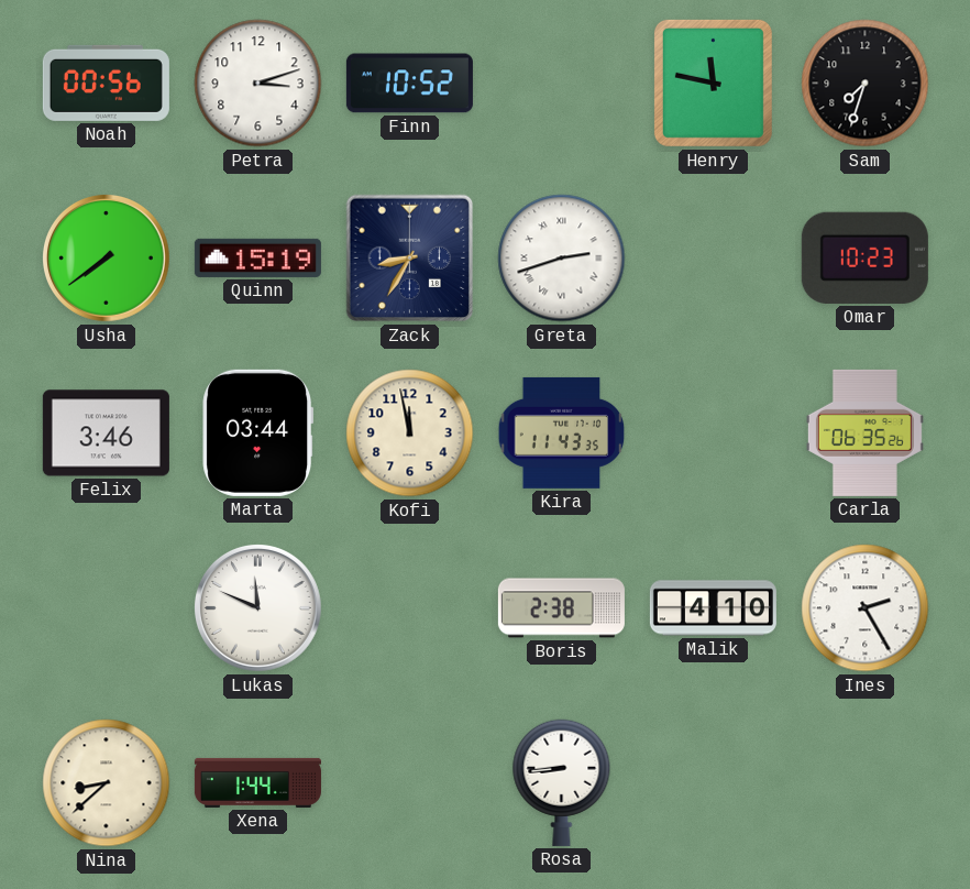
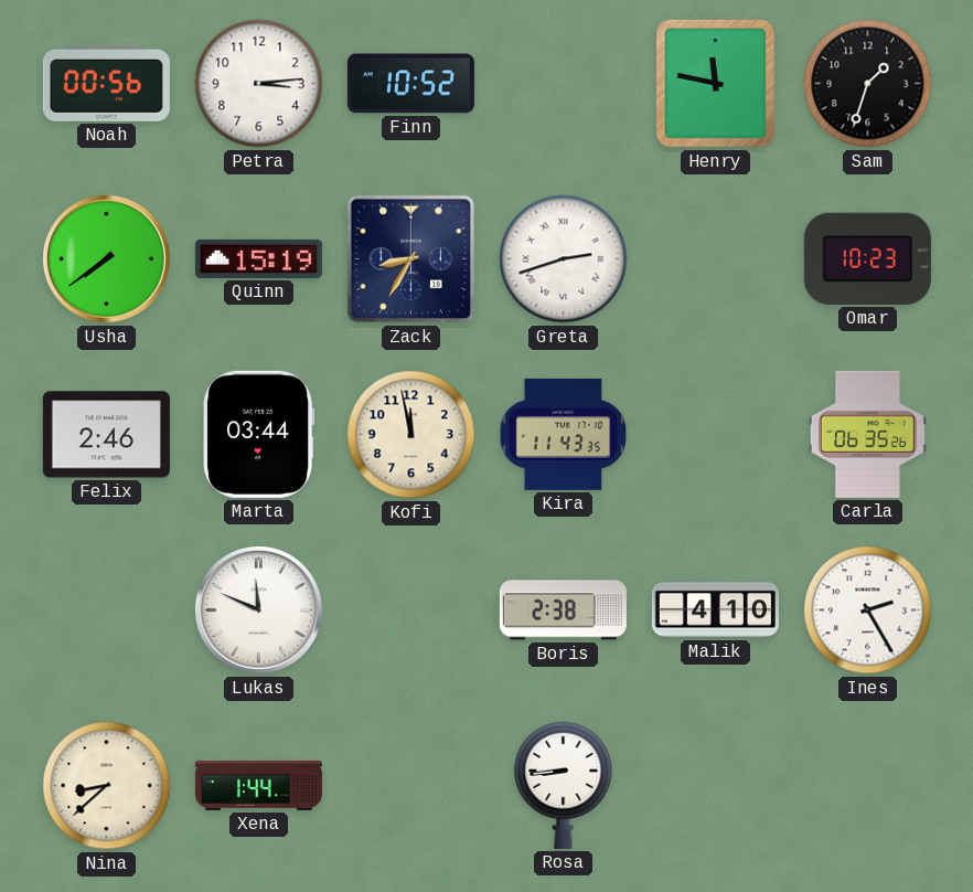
Petra: 3:12 -> 3:14 (259, 84)
Sam: 7:33 -> 1:33 (868, 84)
Felix: 3:46 -> 2:46 (106, 435)
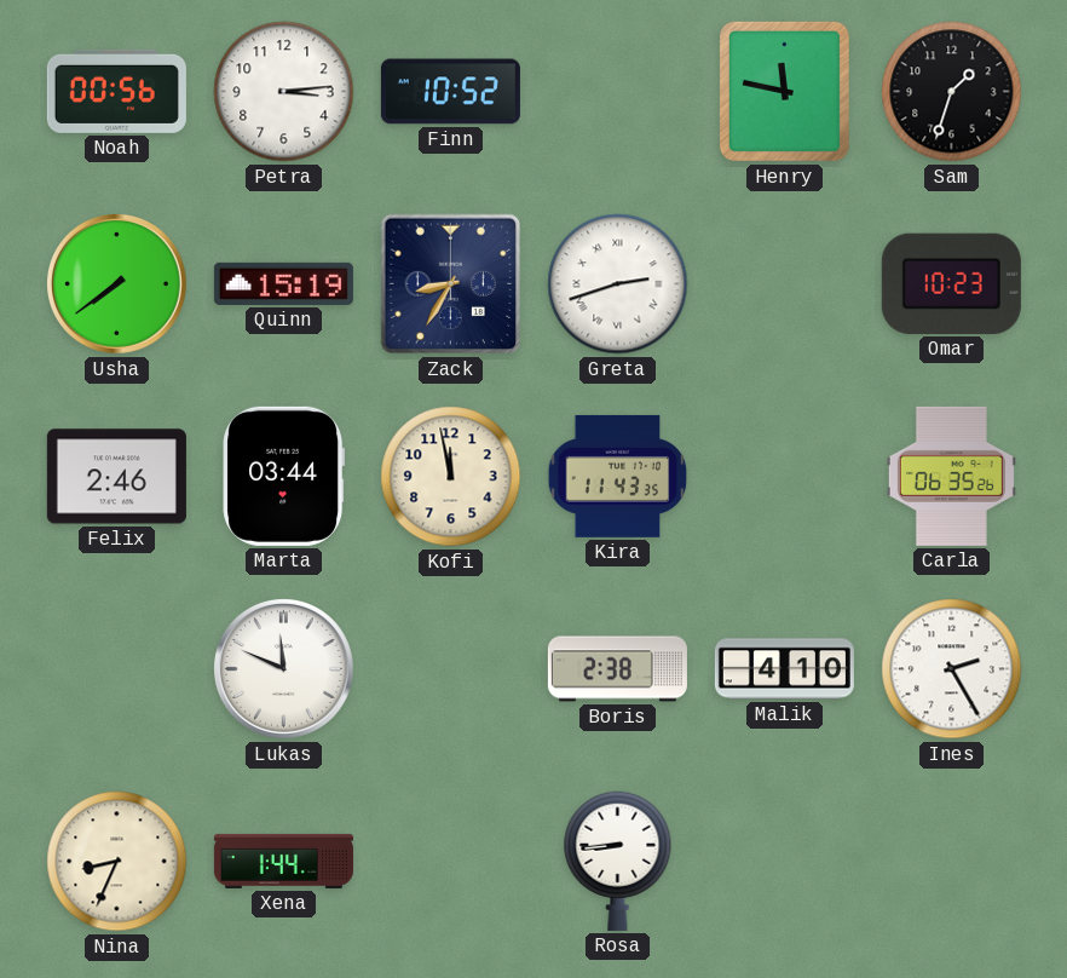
Nina: 8:38 -> 8:34 (117, 862)
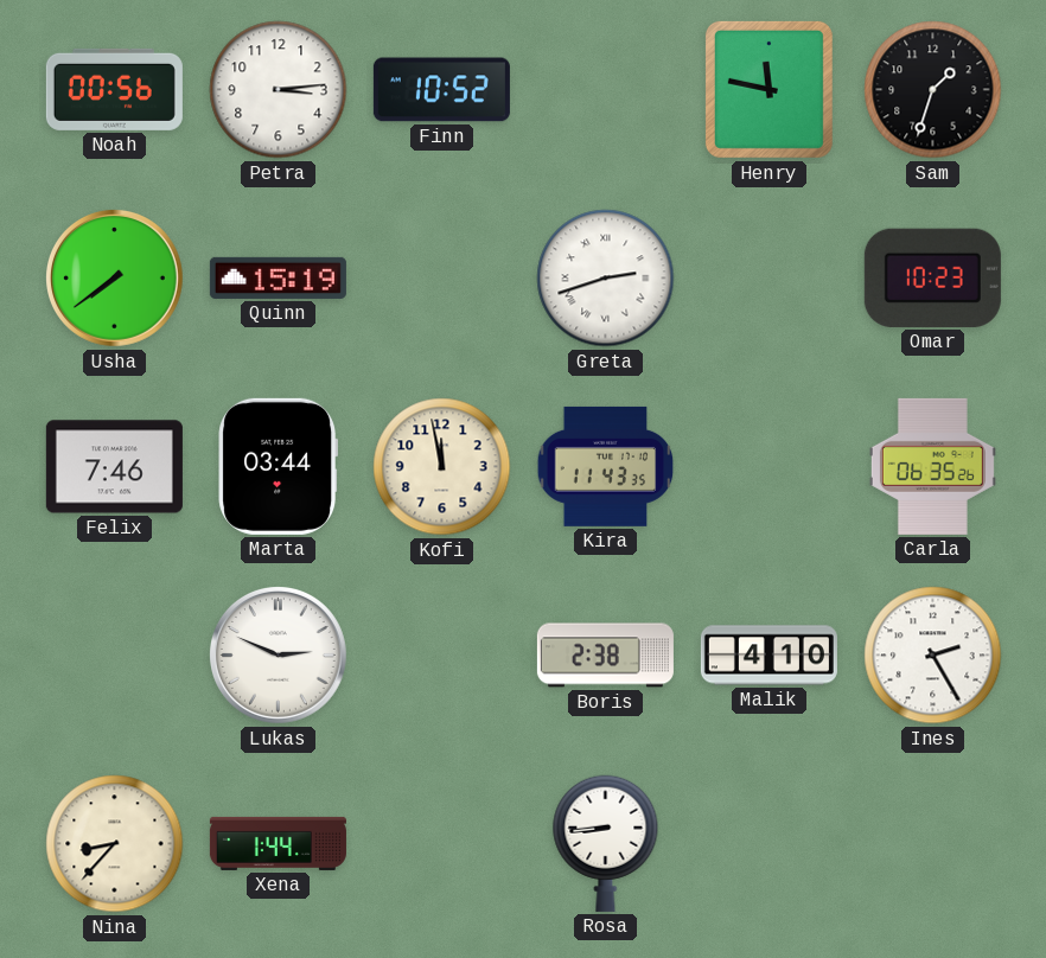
Zack: 8:35 -> none (451, 284)
Felix: 2:46 -> 7:46 (114, 467)
Lukas: 11:49 -> 2:49 (278, 654)
Nina: 8:34 -> 8:37 (115, 844)
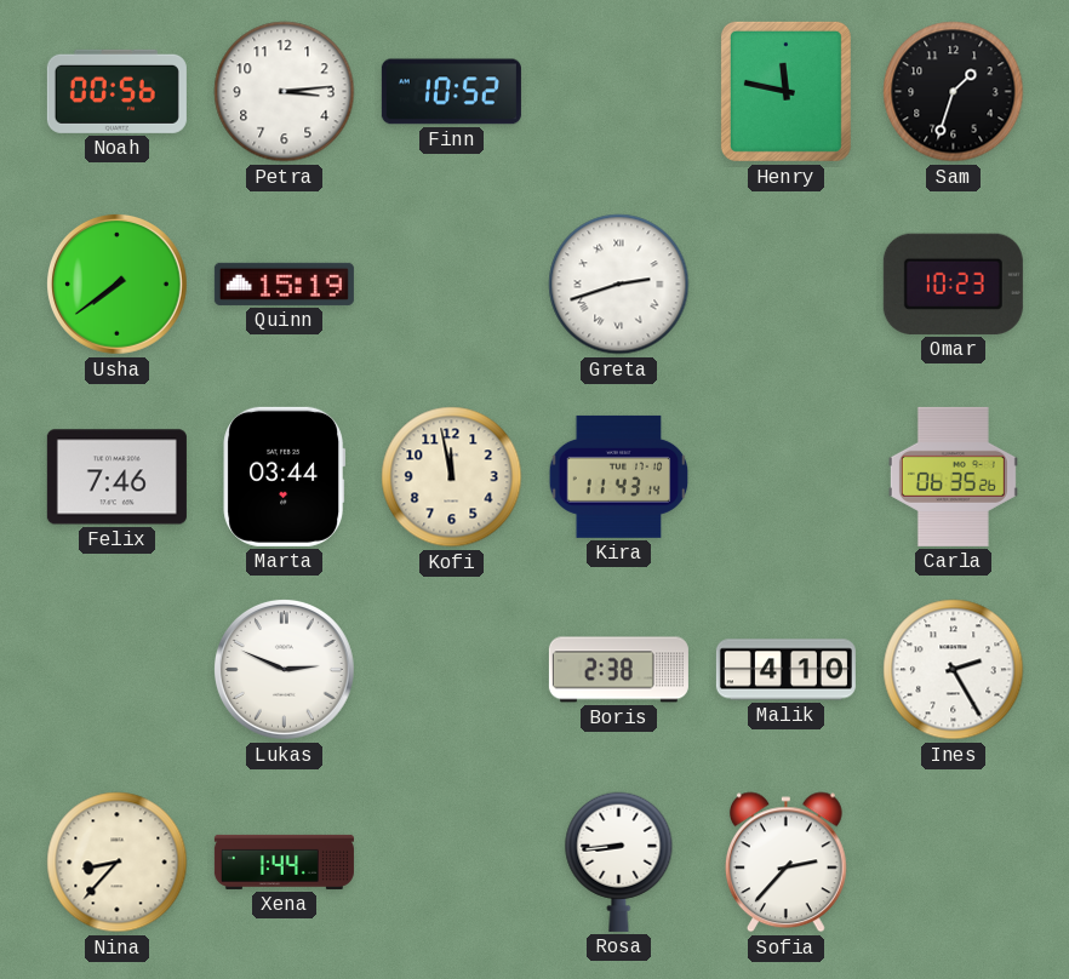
Kira: 11:43:35 -> 11:43:14 (619, 476)
Sofia: none -> 2:37 (785, 863)
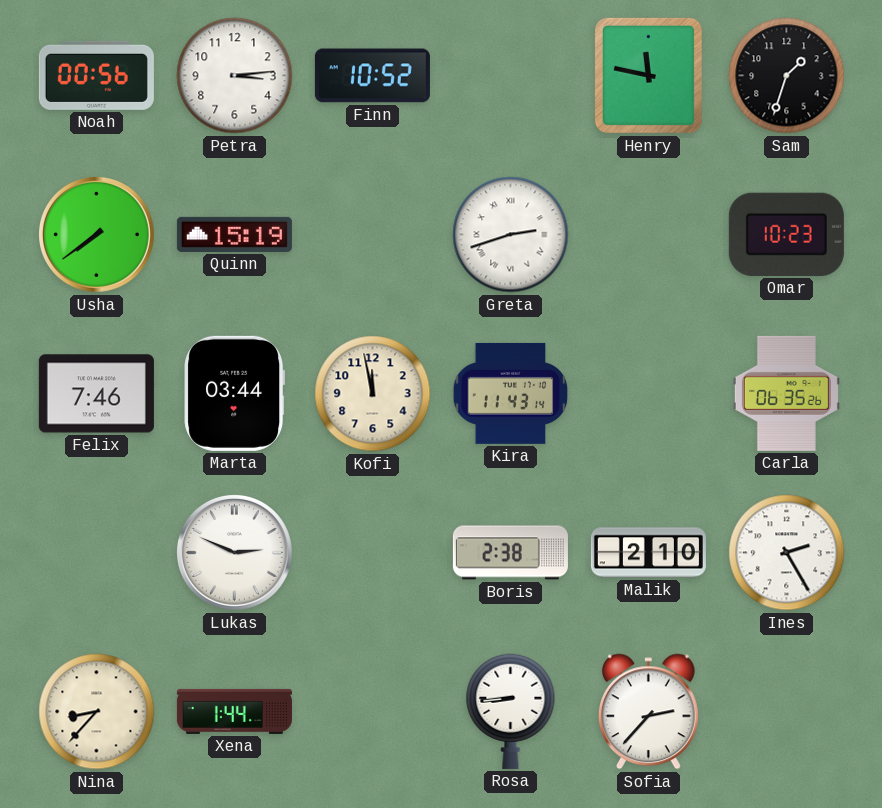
Malik: 4:10 -> 2:10 (648, 553)
